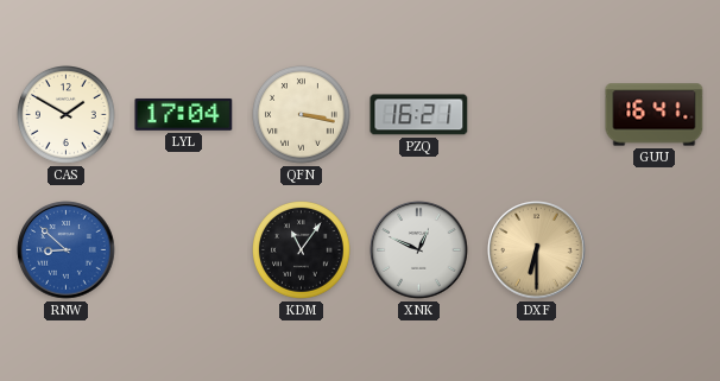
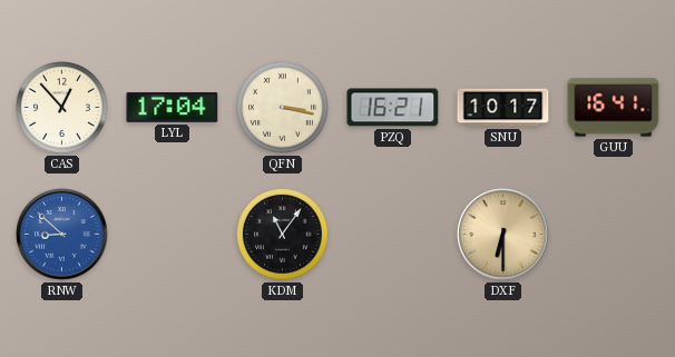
CAS: 1:50 -> 12:53 (62, 108)
SNU: none -> 10:17 (503, 108)
XNK: 12:49 -> none (419, 250)
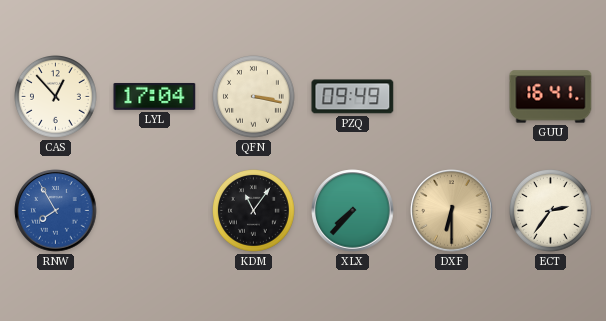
PZQ: 16:21 -> 09:49 (353, 97)
SNU: 10:17 -> none (503, 108)
RNW: 8:52 -> 7:55 (56, 211)
XLX: none -> 7:37 (353, 211)
ECT: none -> 2:36 (551, 211)
